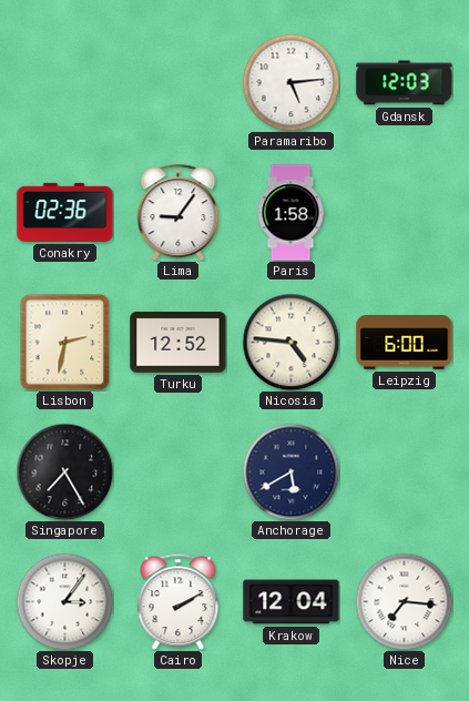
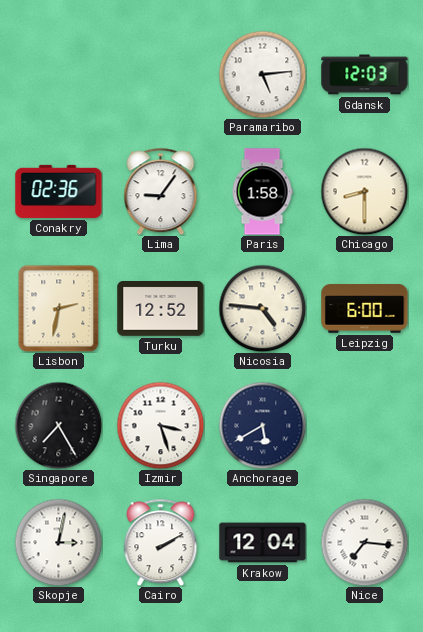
Chicago: none -> 8:30 (364, 191)
Izmir: none -> 3:27 (160, 425)
Skopje: 3:06 -> 3:02 (58, 542)
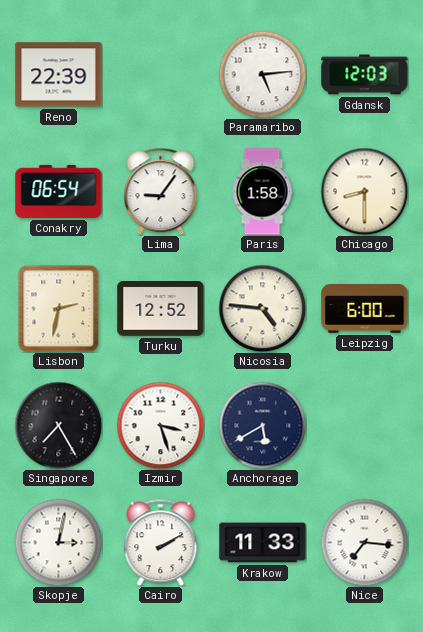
Reno: none -> 22:39 (59, 75)
Conakry: 02:36 -> 06:54 (59, 191)
Krakow: 12:04 -> 11:33 (263, 543)
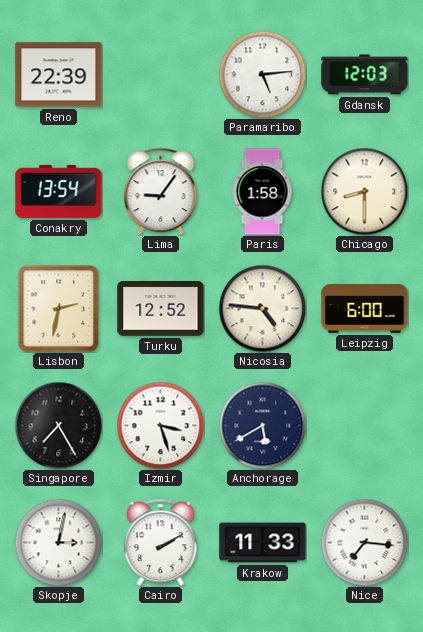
Conakry: 06:54 -> 13:54 (59, 191)
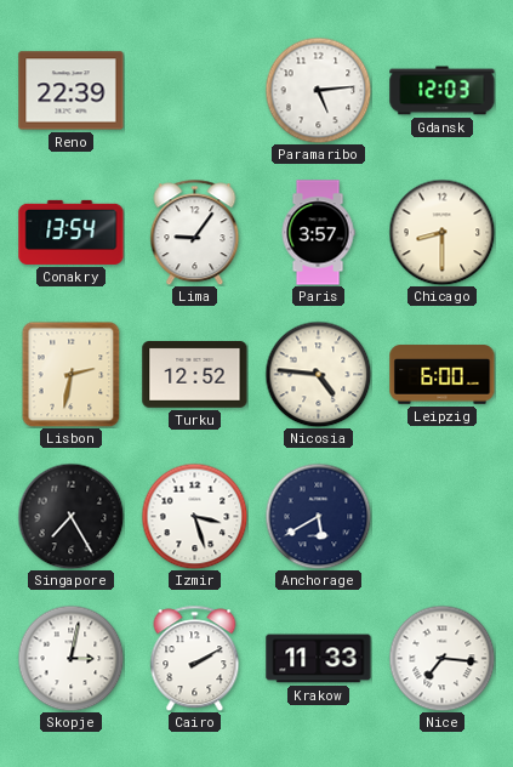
Paris: 1:58 -> 3:57 (318, 233)
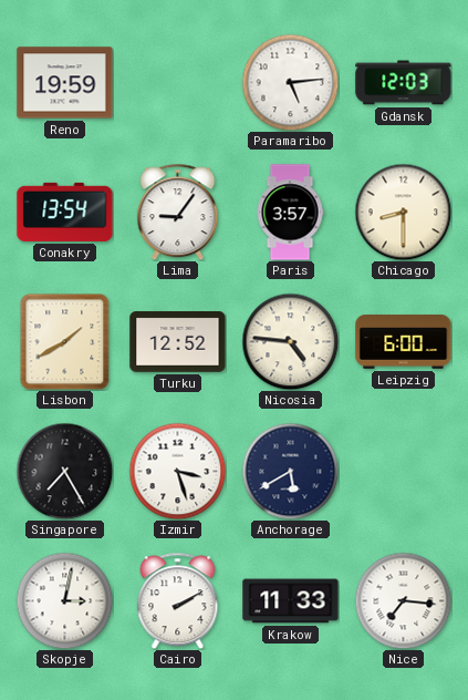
Reno: 22:39 -> 19:59 (65, 83)
Lisbon: 2:32 -> 1:40 (65, 341)
